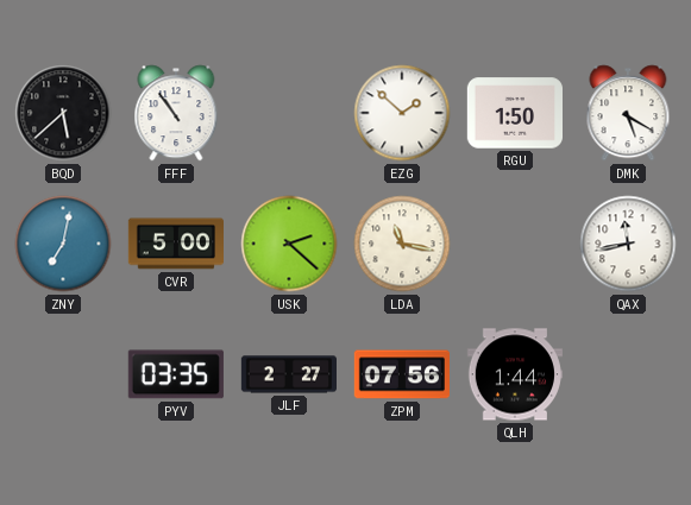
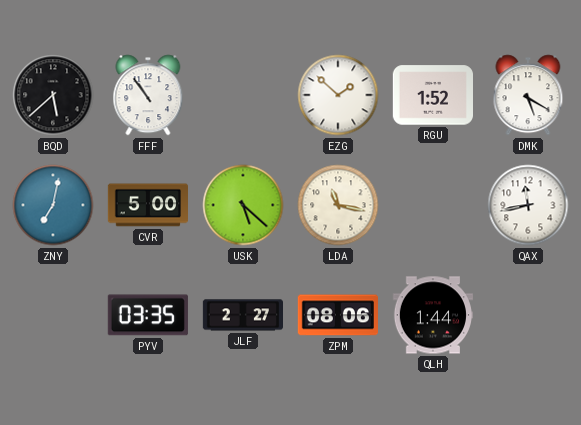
RGU: 1:50 -> 1:52 (432, 95)
USK: 2:22 -> 5:22 (243, 205)
ZPM: 07:56 -> 08:06 (338, 315)
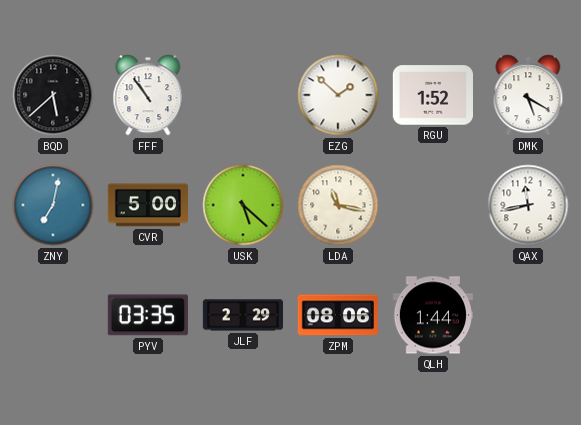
JLF: 2:27 -> 2:29 (242, 315)
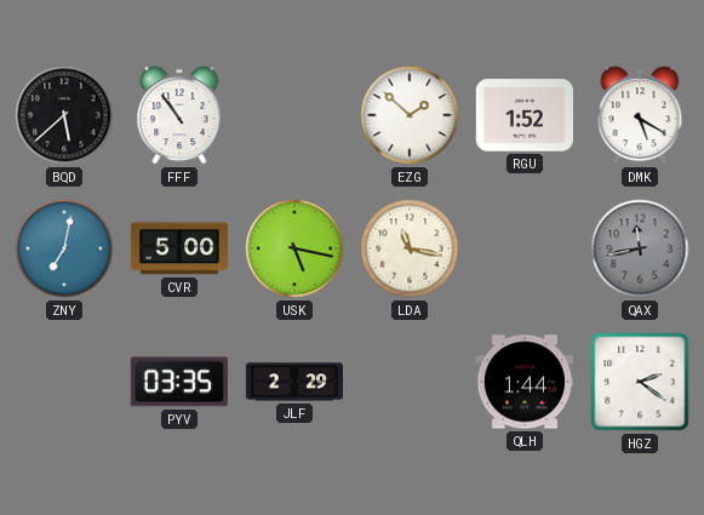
USK: 5:22 -> 5:17 (294, 248)
QAX dial: white -> grey (640, 248)
ZPM: 08:06 -> none (338, 315)
HGZ: none -> 2:21 (640, 382)
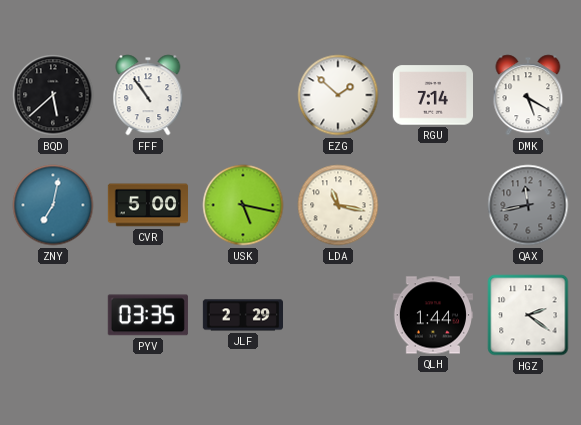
RGU: 1:52 -> 7:14 (432, 95)
